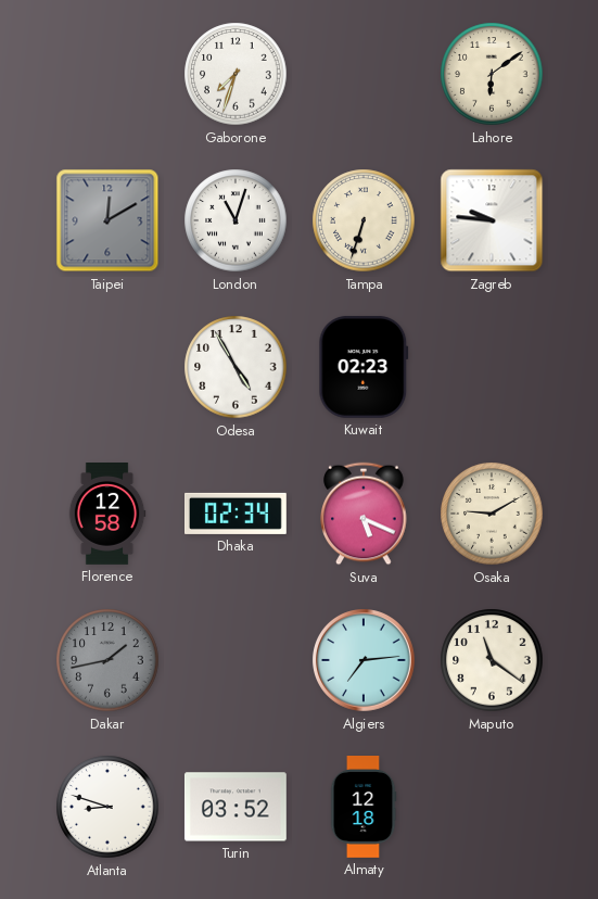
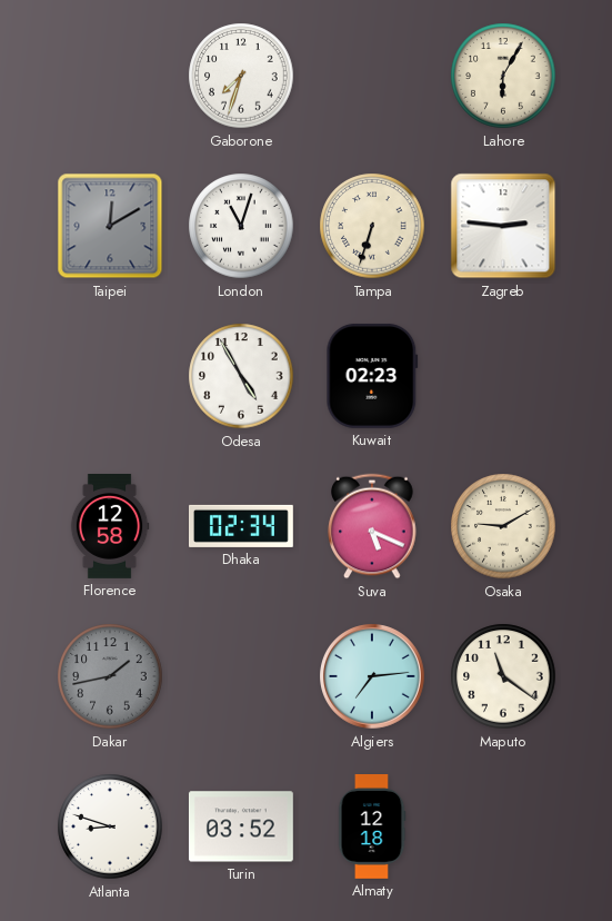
Lahore: 6:09 -> 6:05 (503, 76)
Zagreb: 9:46 -> 2:46 (503, 226)
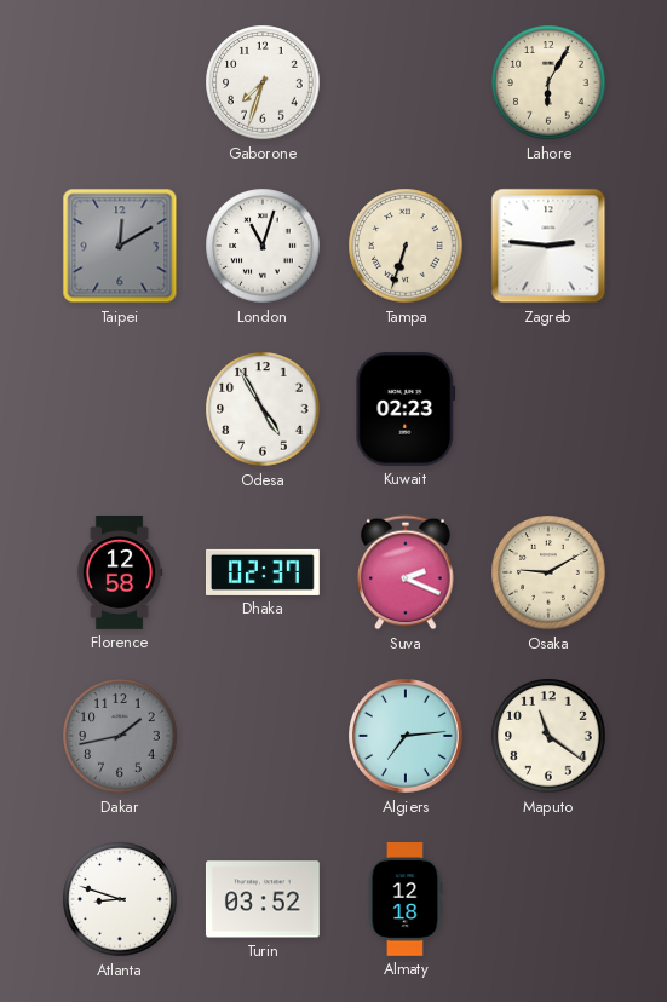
Dhaka: 02:34 -> 02:37 (264, 572)
Suva: 5:19 -> 2:19 (406, 572)
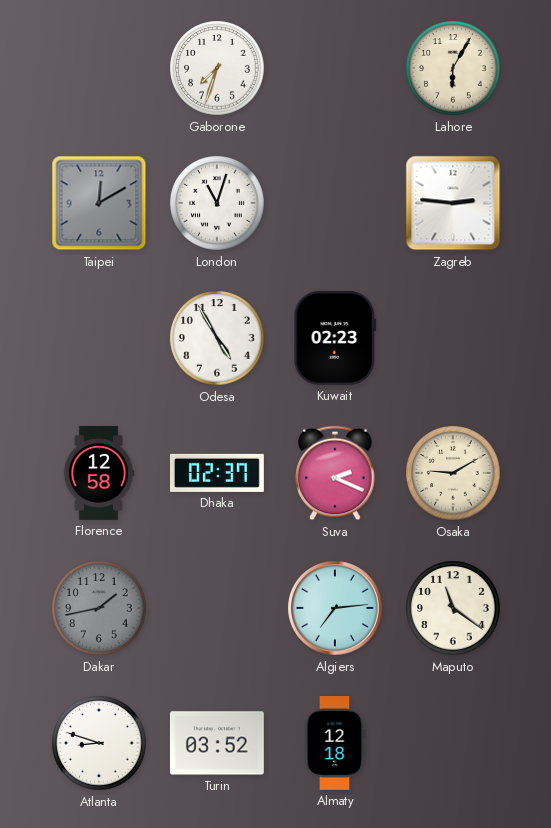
Tampa: 6:33 -> none (406, 246)
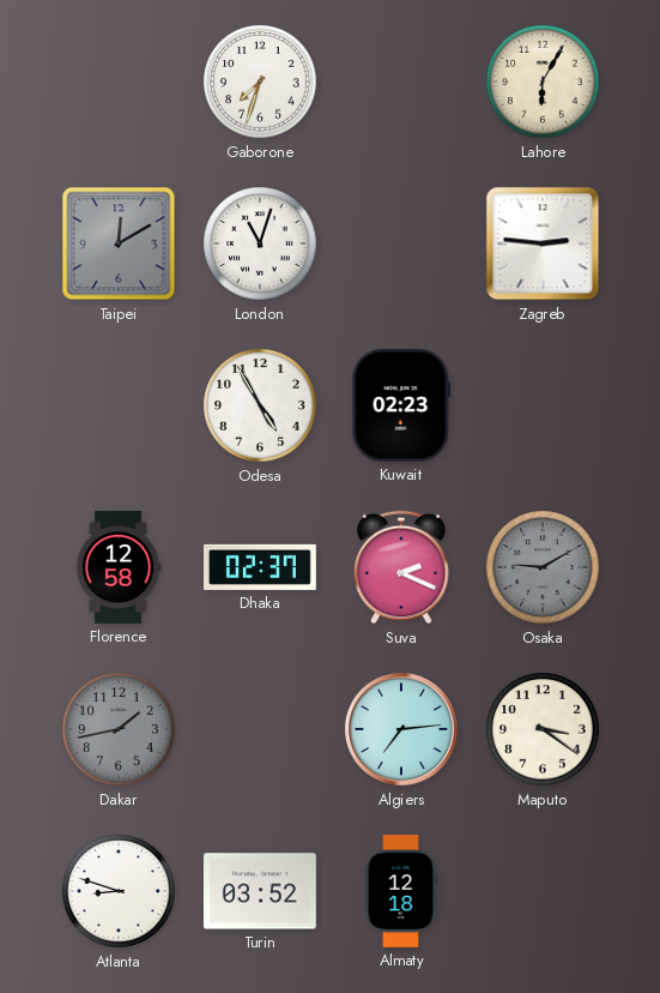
Osaka dial: cream -> grey (543, 567)
Maputo: 11:21 -> 3:21 (543, 729)
